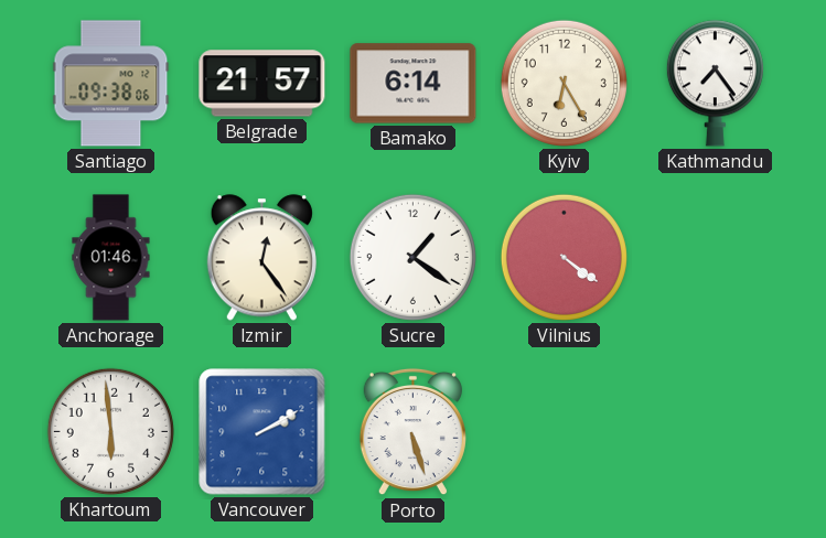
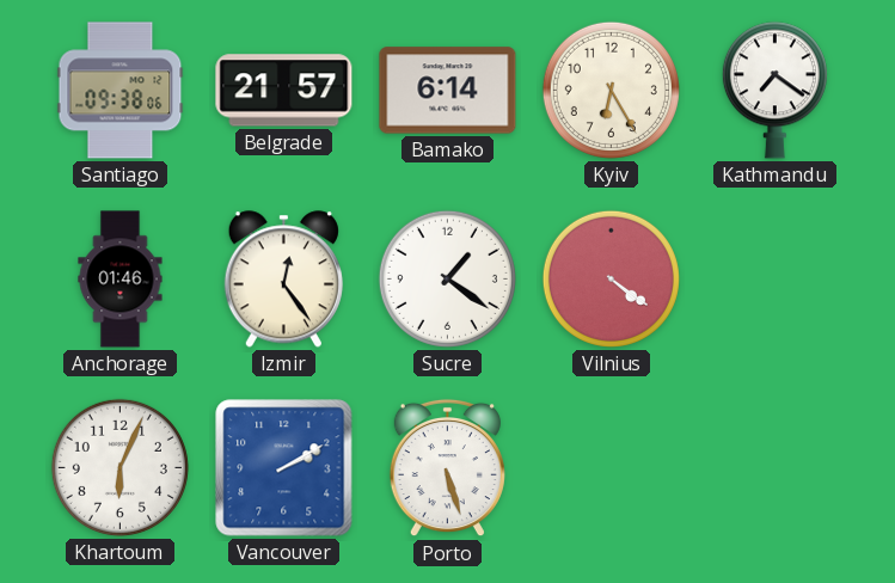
Kathmandu: 7:24 -> 7:21 (774, 91)
Khartoum: 5:59 -> 6:04 (119, 467)
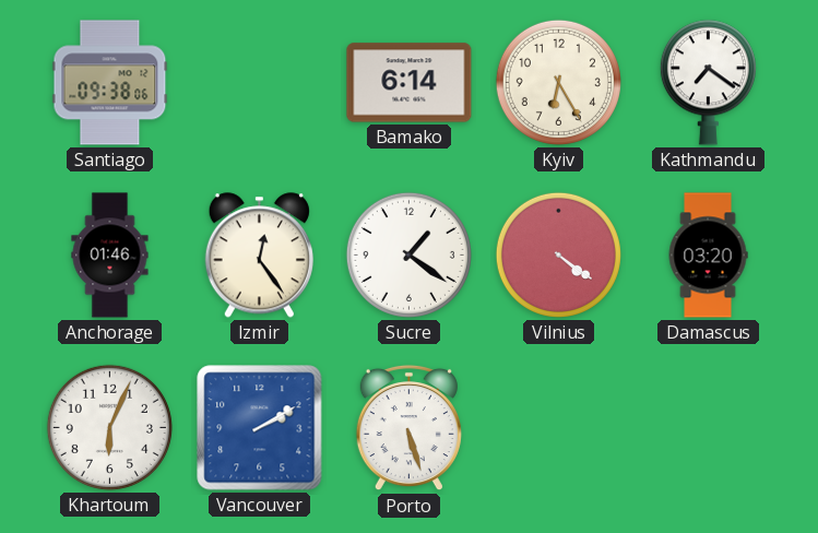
Belgrade: 21:57 -> none (284, 91)
Damascus: none -> 03:20 (708, 256)
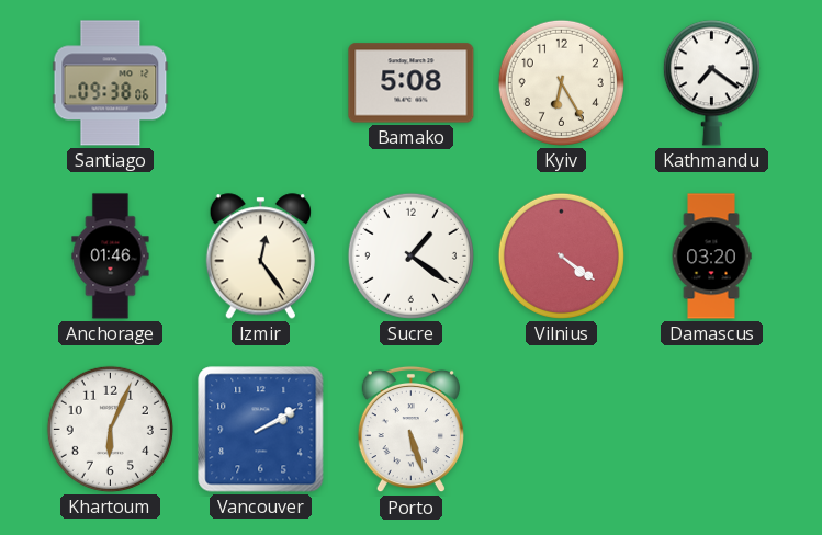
Bamako: 6:14 -> 5:08 (412, 83)
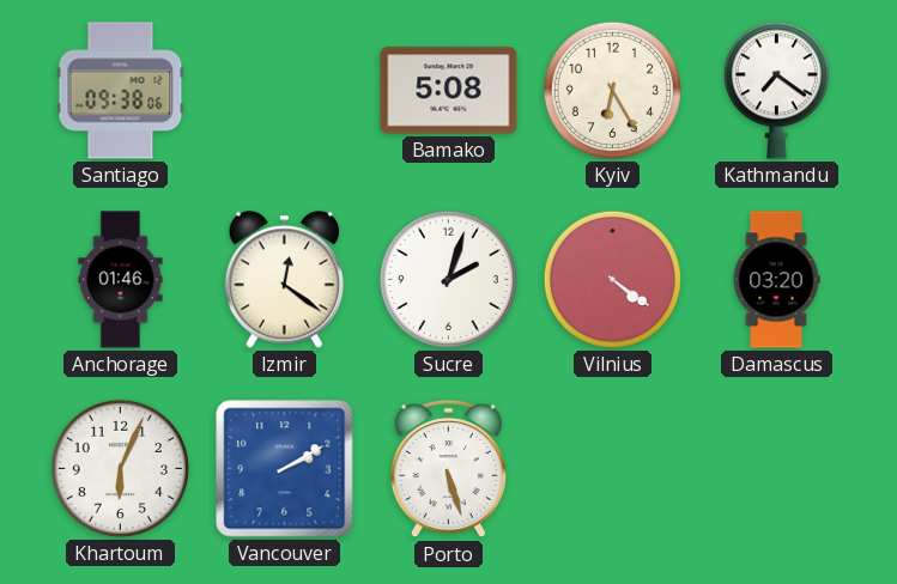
Izmir: 12:24 -> 12:21 (284, 280)
Sucre: 1:21 -> 2:03 (448, 279)
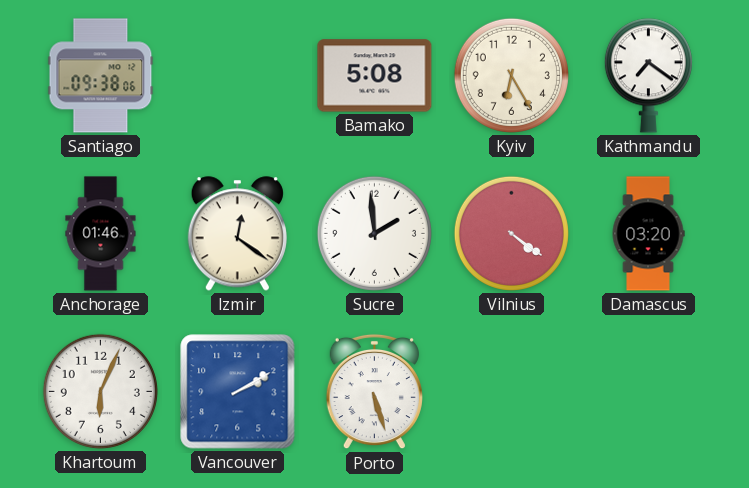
Sucre: 2:03 -> 1:59 (374, 233)
